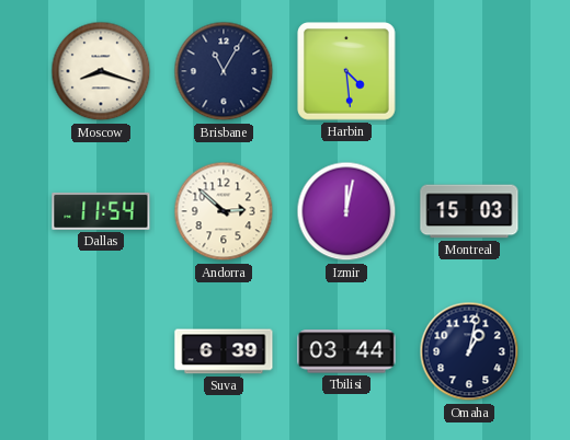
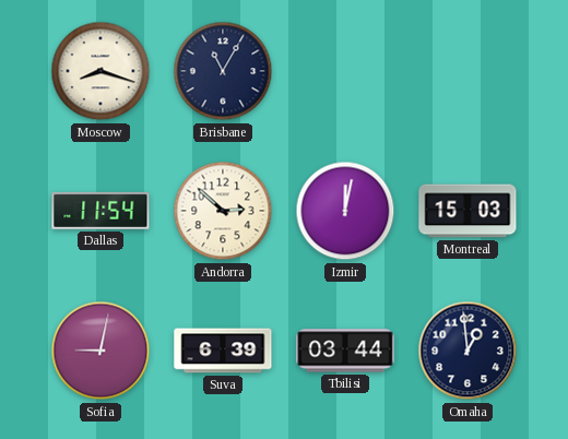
Harbin: 4:29 -> none (347, 72)
Sofia: none -> 9:02 (100, 351)
Omaha: 1:02 -> 12:59 (468, 351)
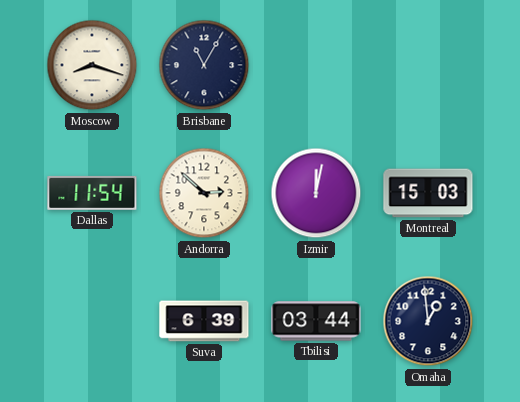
Sofia: 9:02 -> none (100, 351)
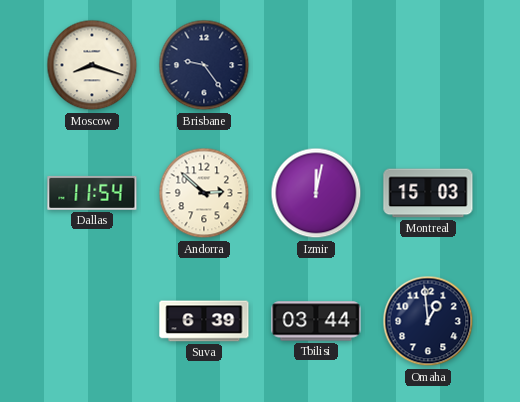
Brisbane: 11:05 -> 9:24 (204, 65)
